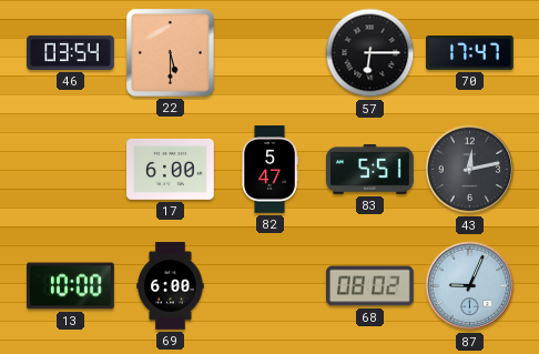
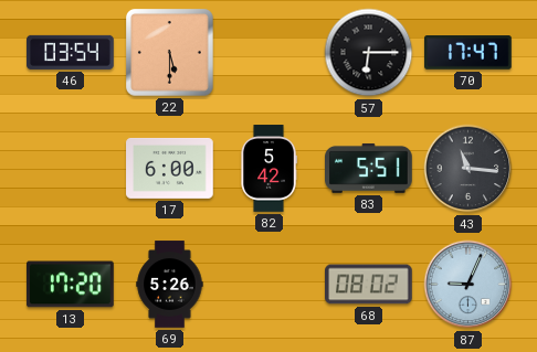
82: 5:47 -> 5:42 (268, 169)
43: 12:13 -> 11:16 (468, 169)
13: 10:00 -> 17:20 (71, 285)
69: 6:00 -> 5:26 (170, 285)
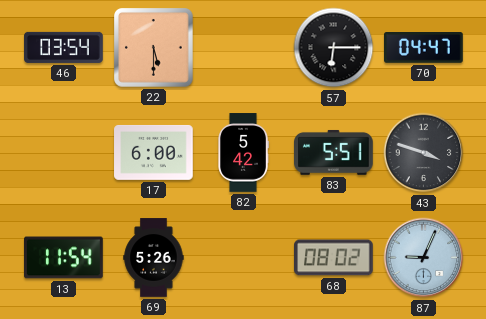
70: 17:47 -> 04:47 (424, 48)
43: 11:16 -> 3:48 (424, 153)
13: 17:20 -> 11:54 (64, 258)
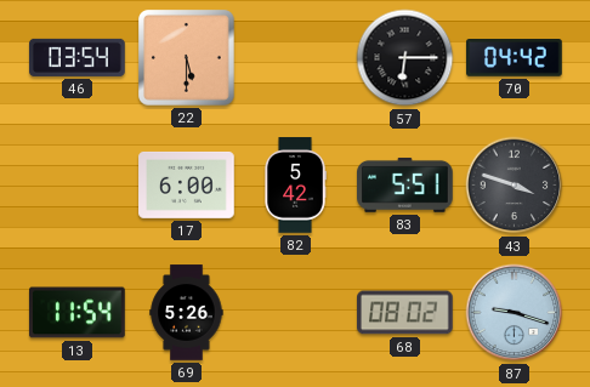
70: 04:47 -> 04:42 (515, 58)
87: 9:04 -> 9:18 (515, 313)
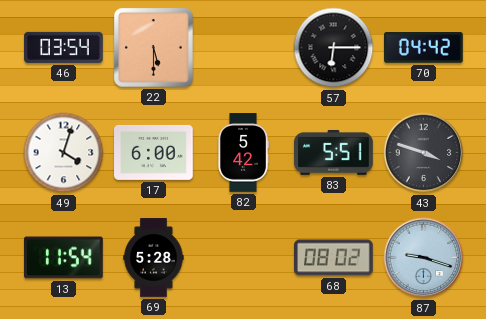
49: none -> 4:03 (64, 153)
69: 5:26 -> 5:28 (154, 258)
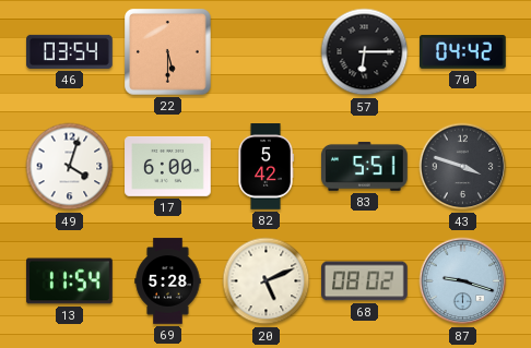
20: none -> 5:11 (267, 281)
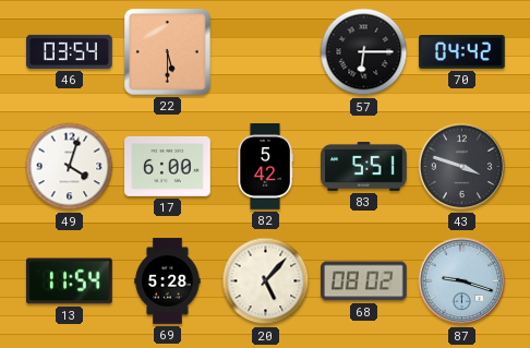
20: 5:11 -> 5:07 (266, 281)
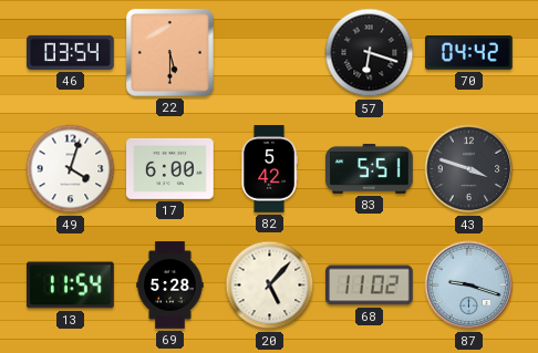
57: 6:15 -> 6:18 (370, 53)
68: 08:02 -> 11:02 (370, 285)
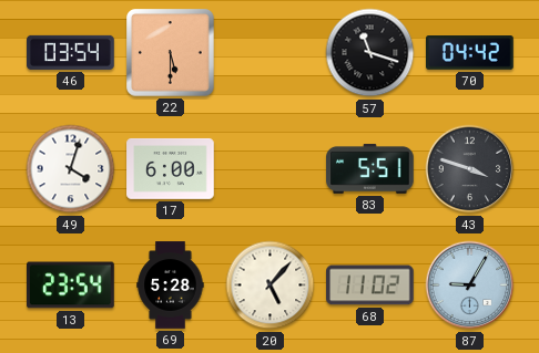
57: 6:18 -> 11:18 (370, 53)
82: 5:42 -> none (269, 169)
13: 11:54 -> 23:54 (71, 285)
87: 9:18 -> 9:05 (470, 285)
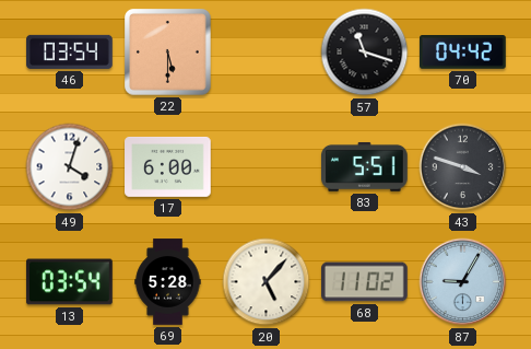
13: 23:54 -> 03:54 (70, 282)
